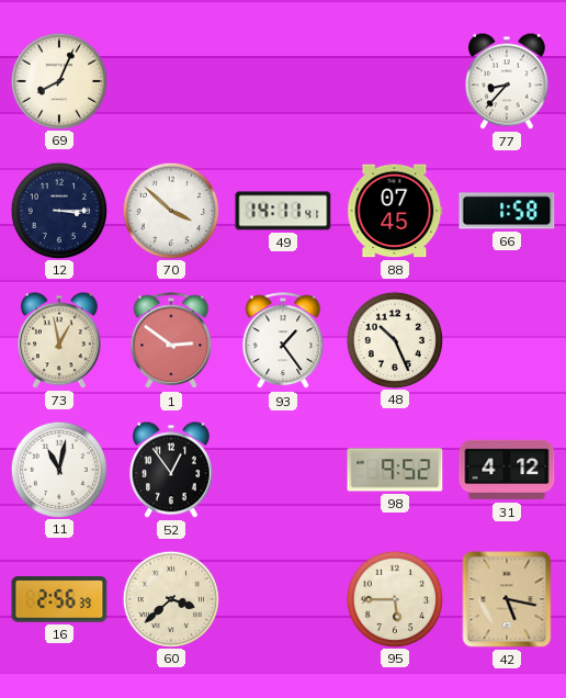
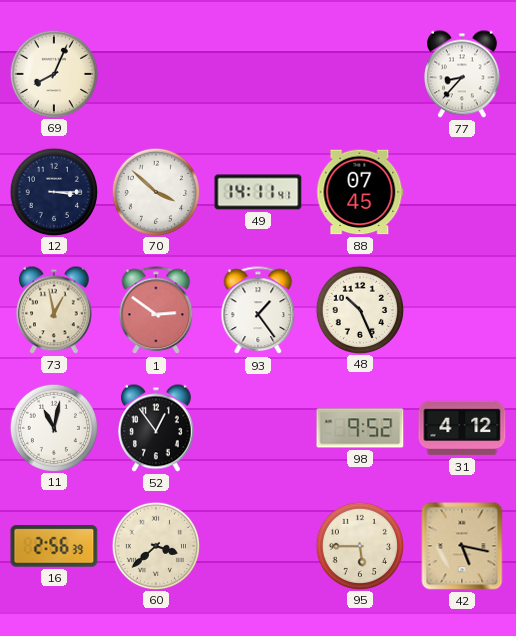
66: 1:58 -> none (507, 211)
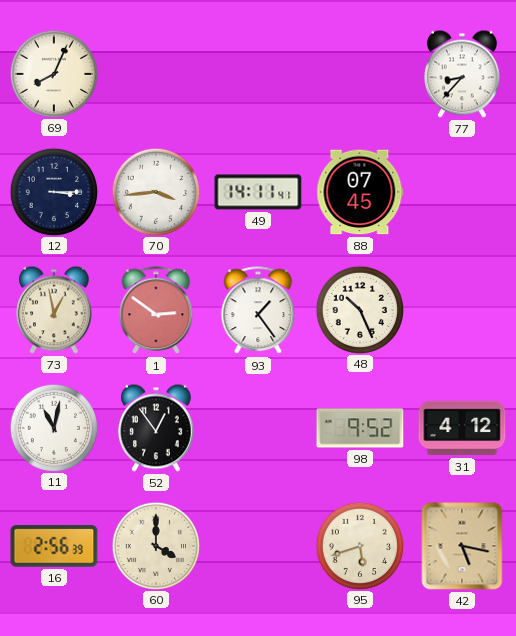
70: 3:52 -> 3:44 (155, 191)
60: 3:38 -> 4:00 (155, 545)
95: 5:45 -> 5:42 (359, 545)
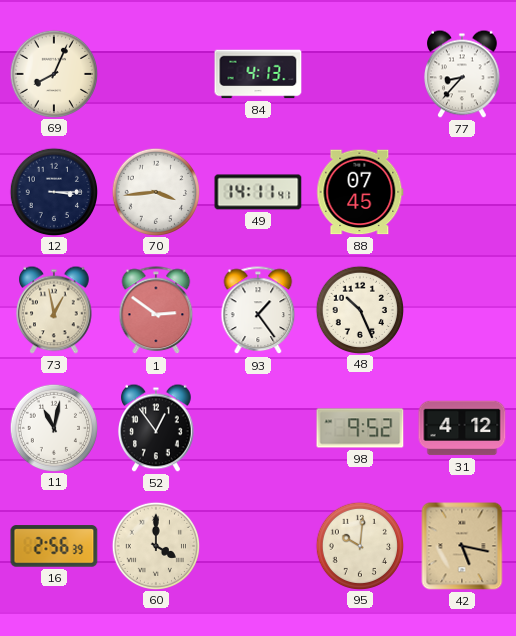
84: none -> 4:13 (258, 74)
95: 5:42 -> 10:01 (359, 545)
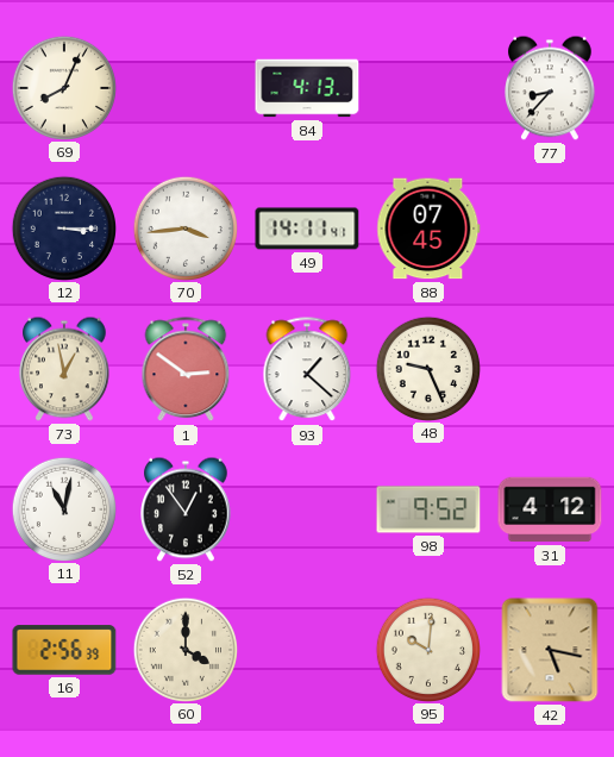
93: 1:24 -> 1:22 (307, 370)
48: 10:26 -> 9:26 (427, 368)
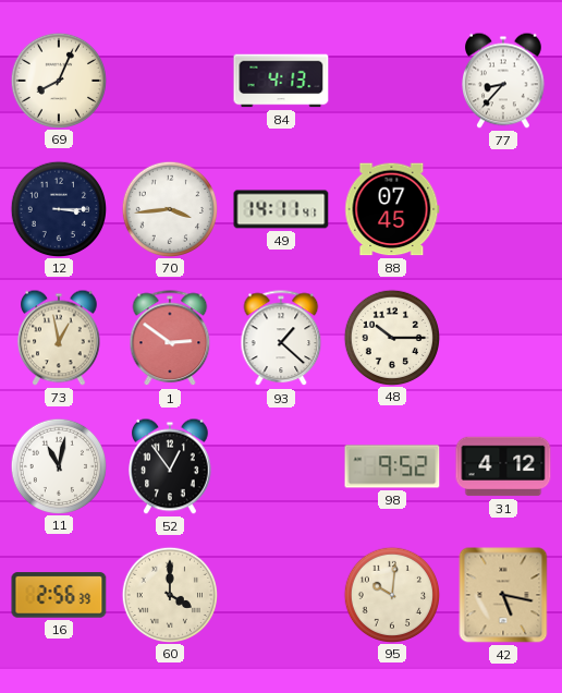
48: 9:26 -> 10:15 (391, 337)
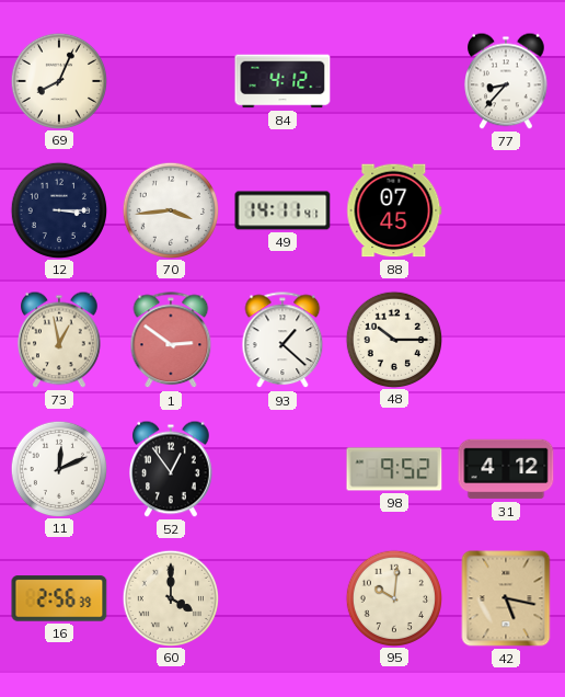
84: 4:13 -> 4:12 (282, 81)
11: 11:02 -> 12:11 (58, 468)
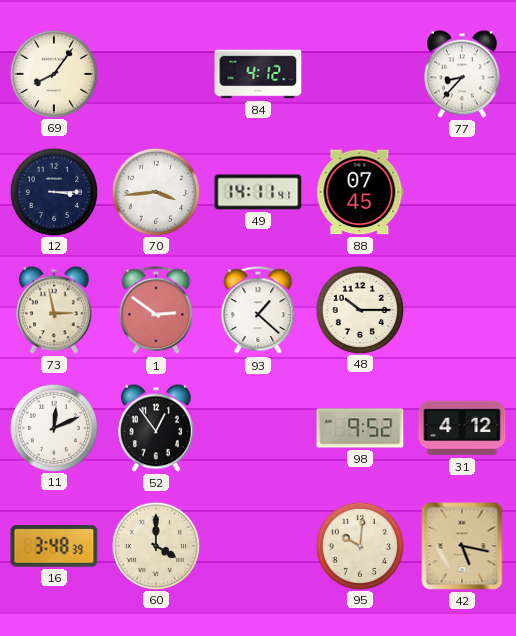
69: 8:04 -> 8:06 (53, 73)
73: 12:58 -> 2:58 (55, 310)
16: 2:56 -> 3:48 (54, 546)
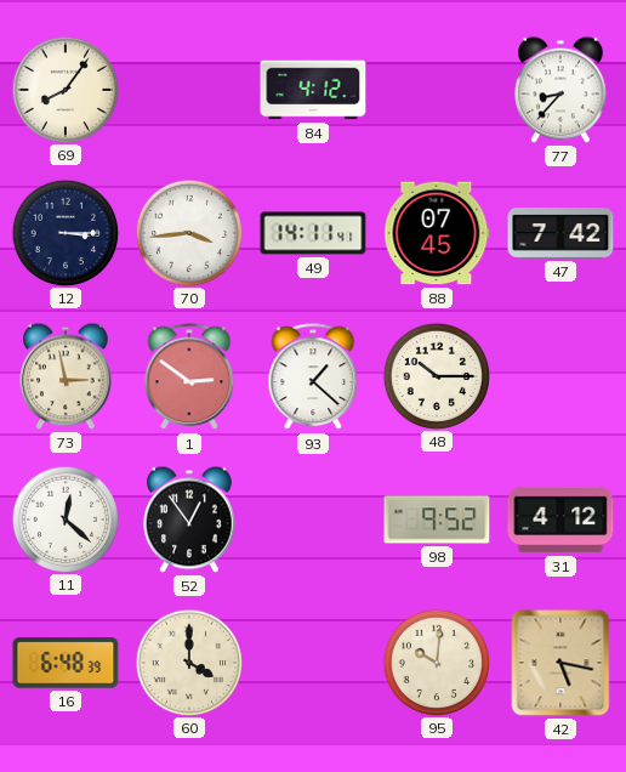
47: none -> 7:42 (560, 233)
11: 12:11 -> 12:22 (64, 518)
16: 3:48 -> 6:48 (66, 663)
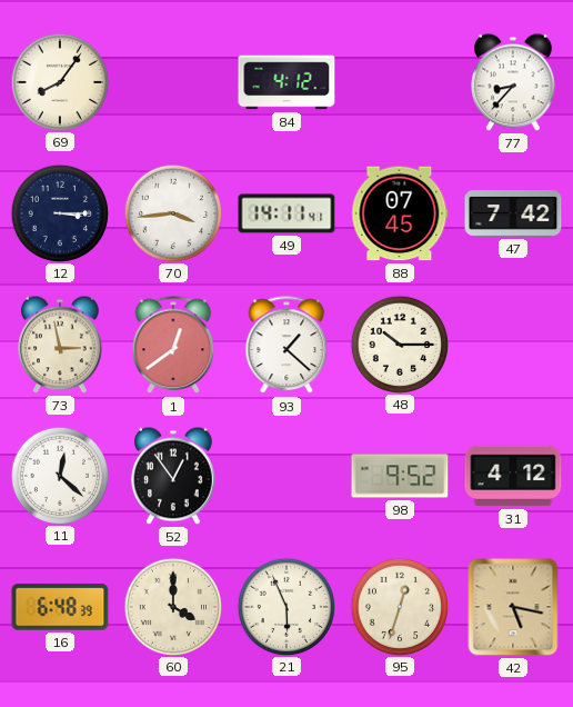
1: 2:51 -> 12:39 (173, 346)
21: none -> 5:56 (285, 606)
95: 10:01 -> 12:33 (399, 606)
